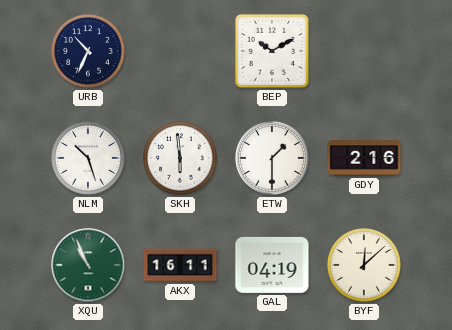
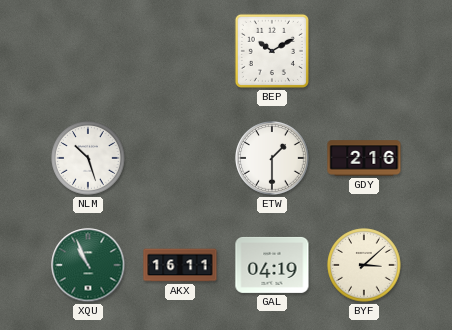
URB: 10:34 -> none (88, 51)
SKH: 5:59 -> none (180, 158)
BYF: 12:08 -> 3:08 (364, 265)
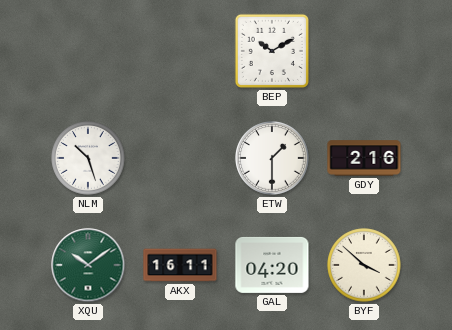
XQU: 10:56 -> 10:09 (88, 265)
GAL: 04:19 -> 04:20 (272, 265)
BYF: 3:08 -> 3:52 (364, 265)
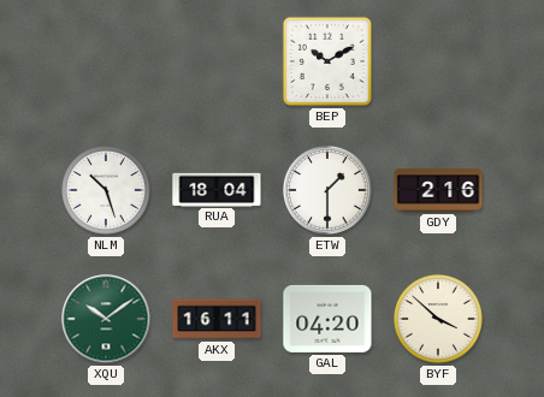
RUA: none -> 18:04 (217, 189)
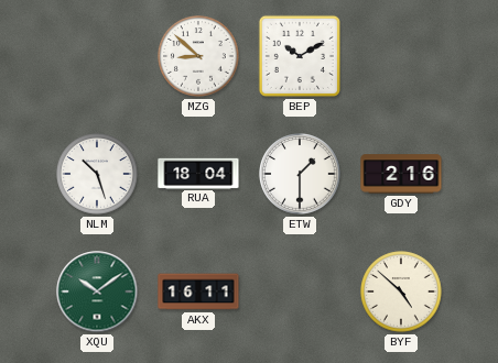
MZG: none -> 8:52 (198, 56)
GAL: 04:20 -> none (327, 319)
BYF: 3:52 -> 4:52 (401, 291)
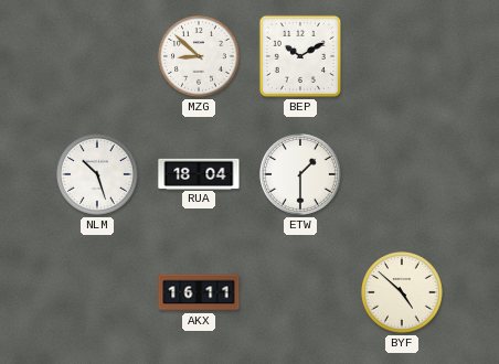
GDY: 2:16 -> none (401, 174)
XQU: 10:09 -> none (97, 291)
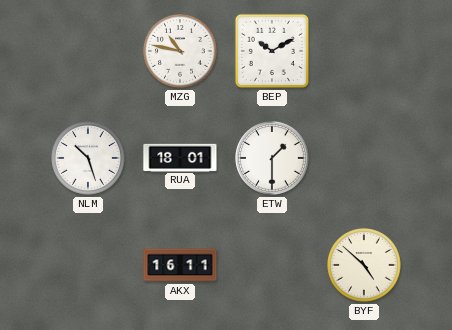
MZG: 8:52 -> 10:47 (180, 51)
RUA: 18:04 -> 18:01 (180, 157)
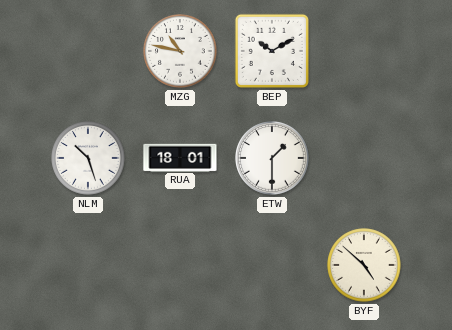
AKX: 16:11 -> none (180, 265)
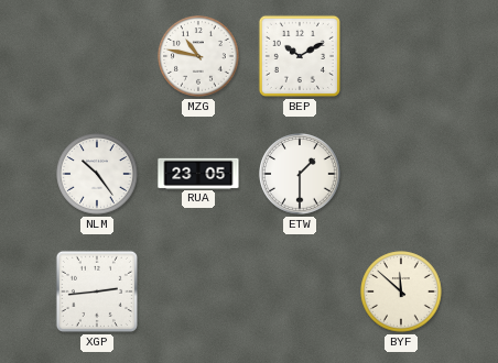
NLM: 10:27 -> 10:24 (97, 174)
RUA: 18:01 -> 23:05 (198, 173)
XGP: none -> 2:44 (97, 291)
BYF: 4:52 -> 11:52 (401, 291)
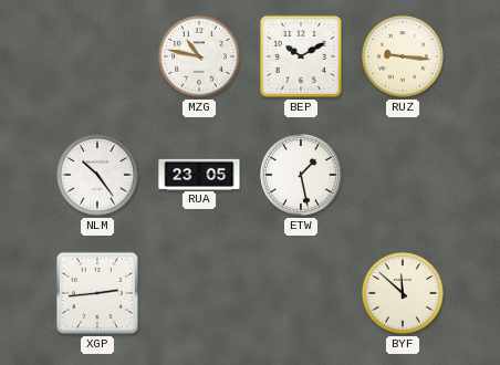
RUZ: none -> 9:16 (403, 56)
ETW: 1:30 -> 1:28 (301, 175)
